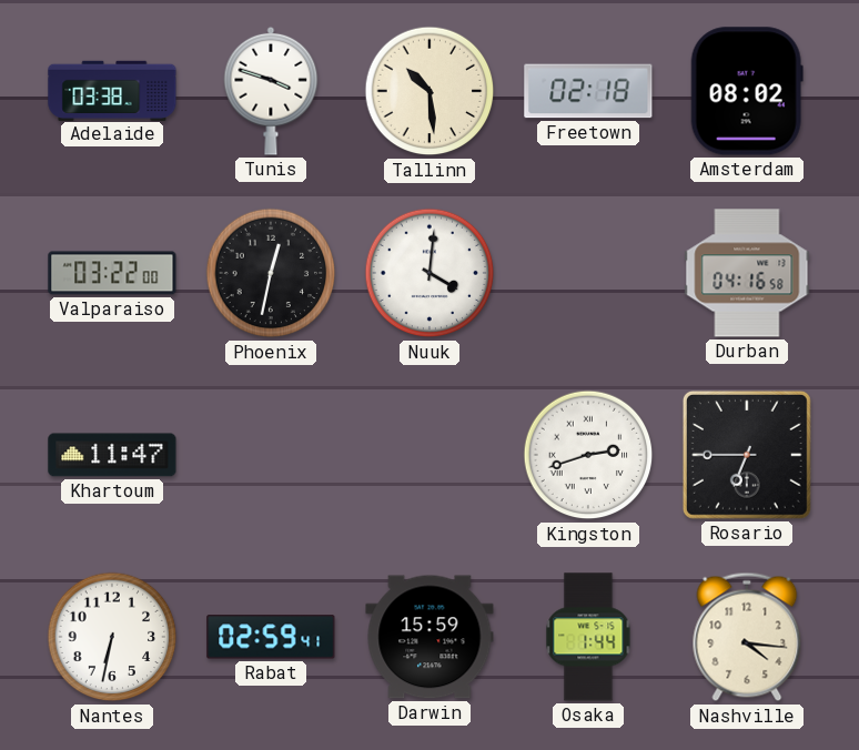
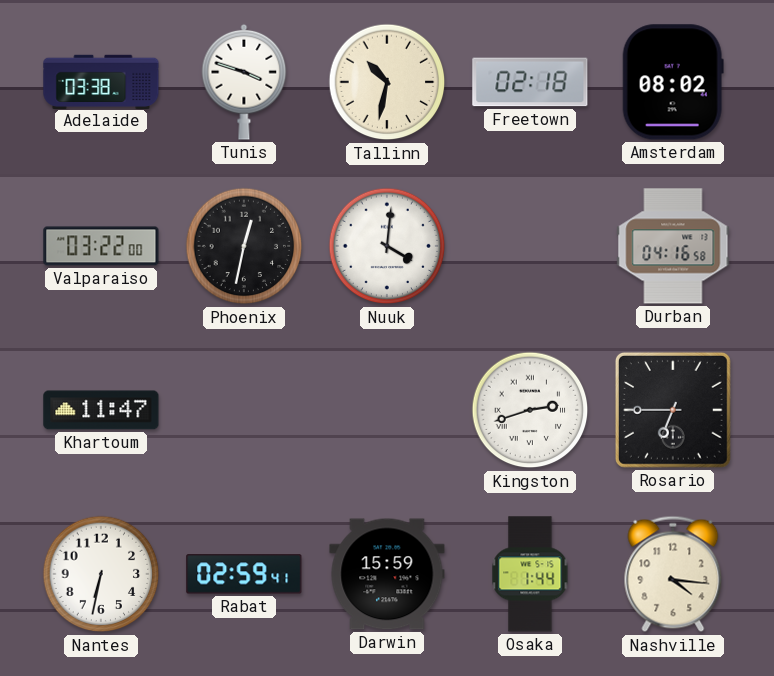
Tallinn: 10:29 -> 10:32 (387, 82)
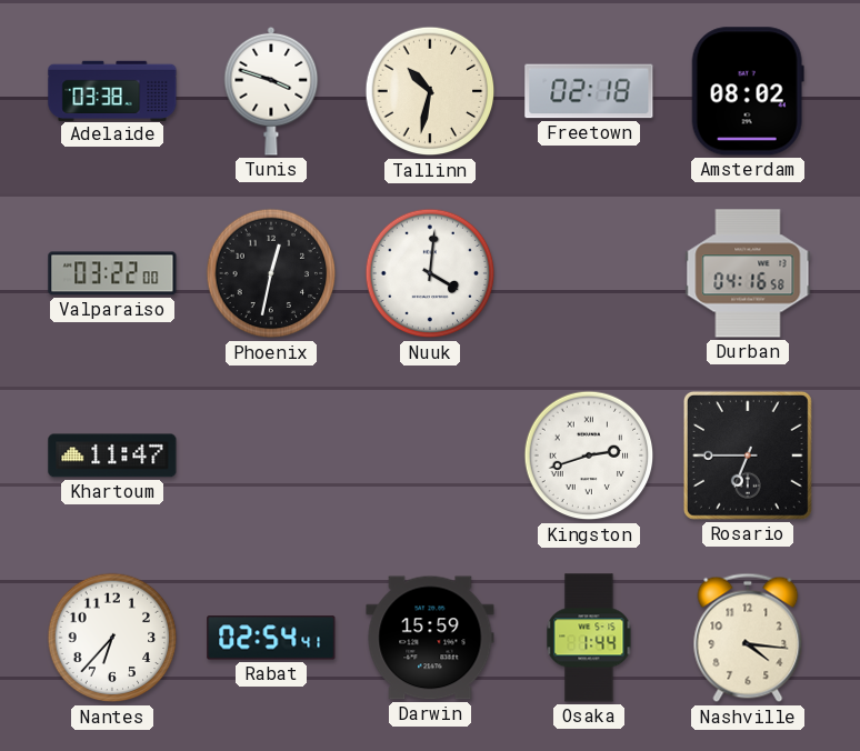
Nantes: 6:32 -> 6:37 (112, 638)
Rabat: 02:59 -> 02:54 (271, 638)
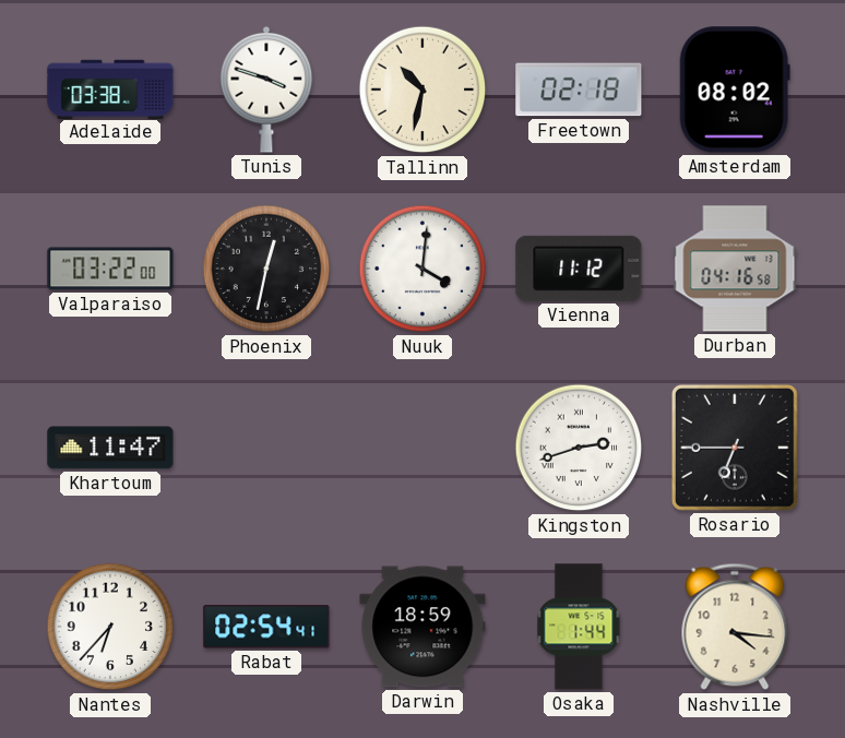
Vienna: none -> 11:12 (579, 269)
Darwin: 15:59 -> 18:59 (422, 627)
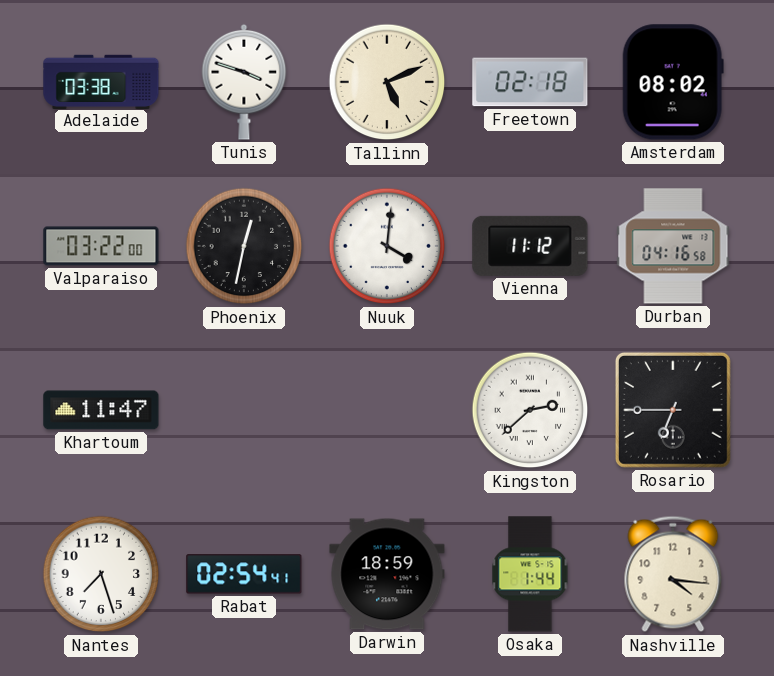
Tallinn: 10:32 -> 5:11 (387, 82)
Kingston: 2:42 -> 2:38 (530, 410)
Nantes: 6:37 -> 7:27 (101, 574)
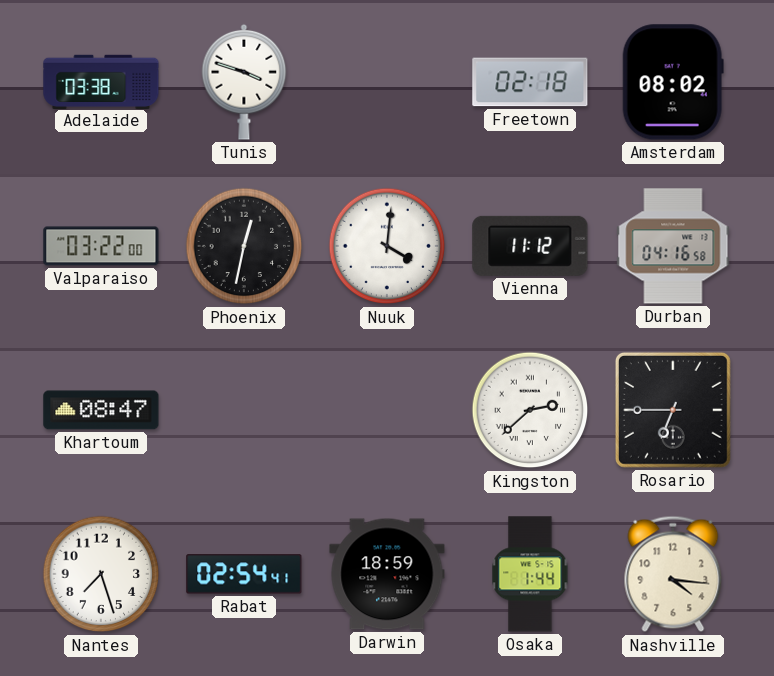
Tallinn: 5:11 -> none (387, 82)
Khartoum: 11:47 -> 08:47 (101, 410)
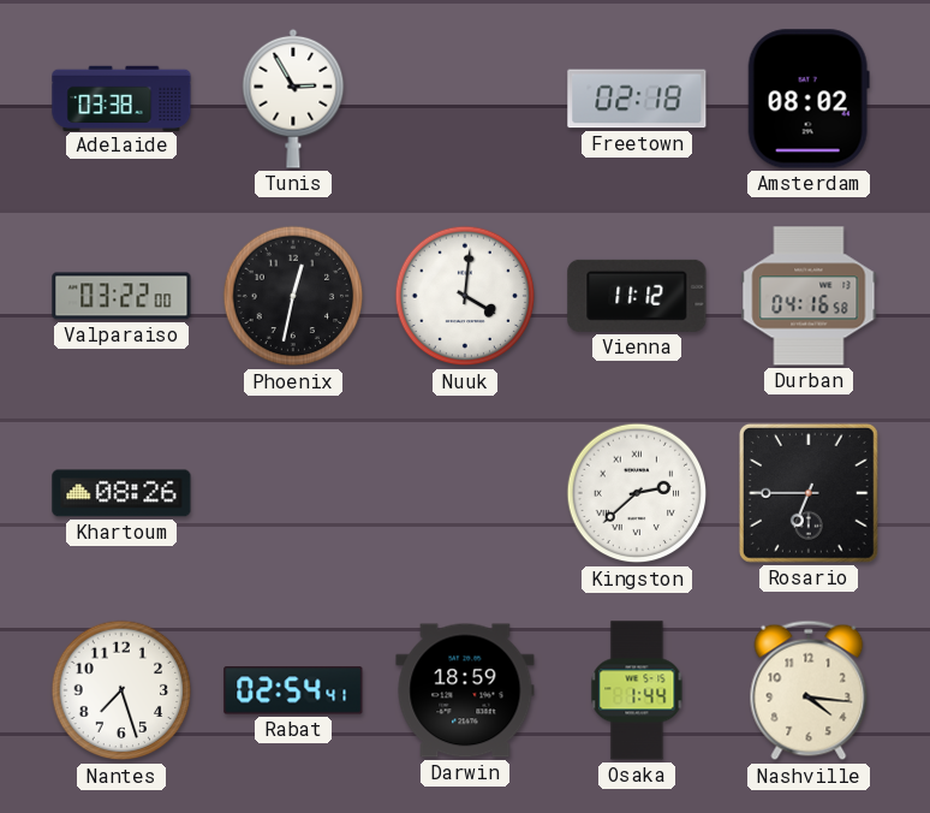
Tunis: 3:48 -> 2:55 (293, 99)
Khartoum: 08:47 -> 08:26 (121, 493)
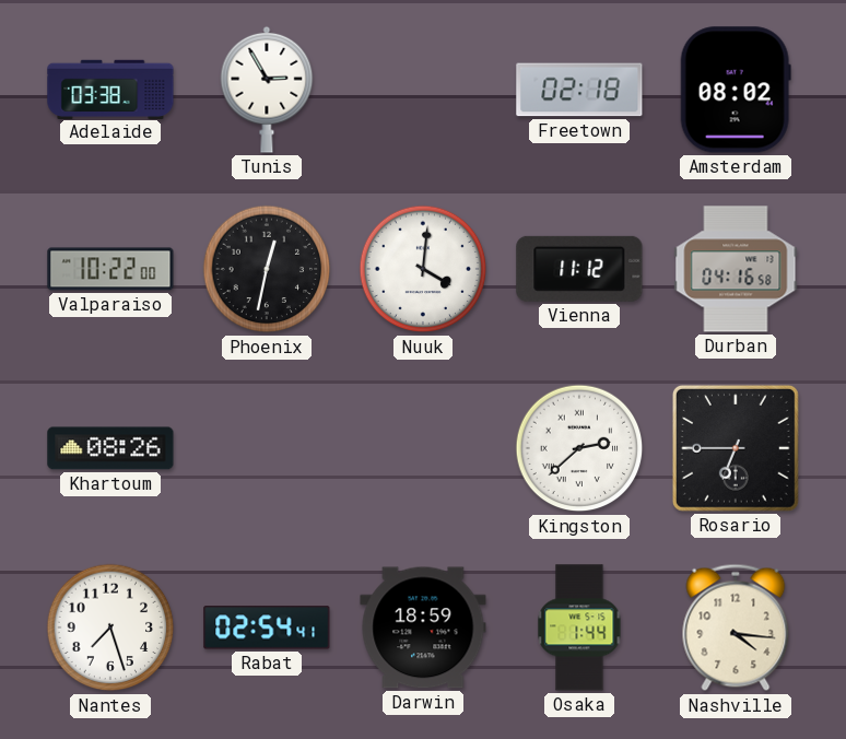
Valparaiso: 03:22 -> 10:22 (110, 269)
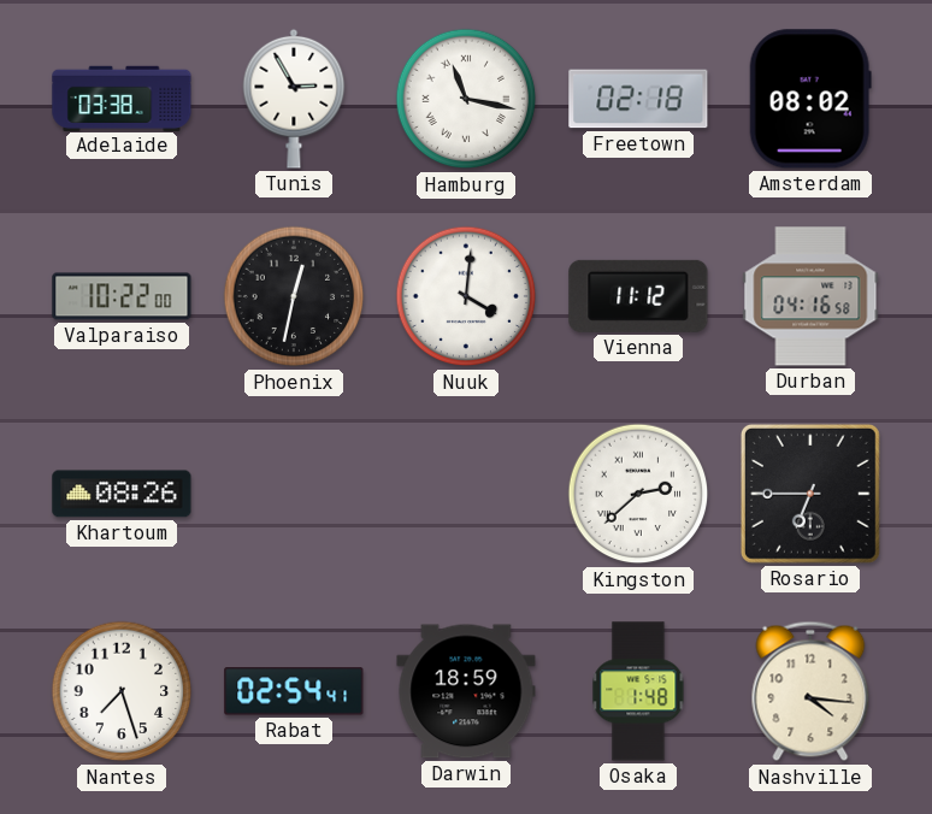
Hamburg: none -> 11:17 (466, 99)
Osaka: 1:44 -> 1:48 (638, 691)
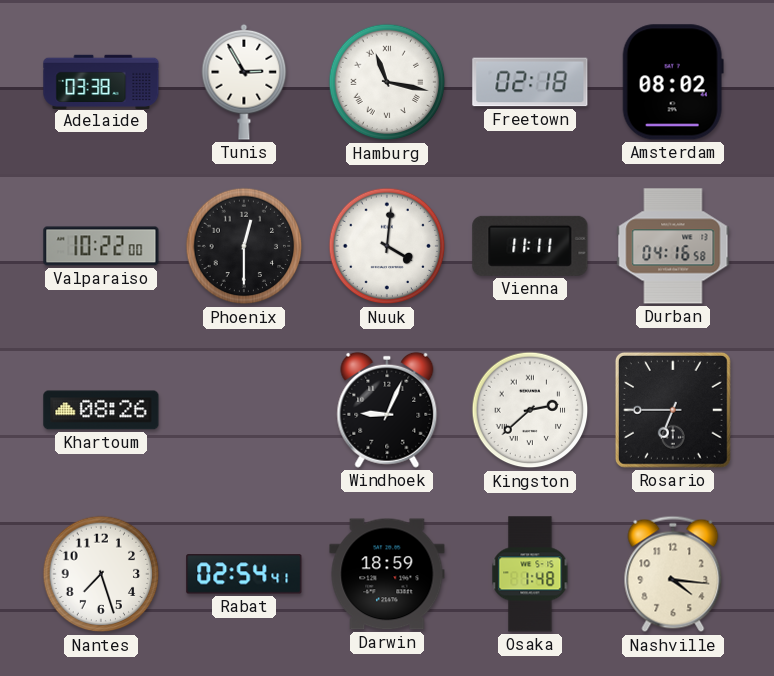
Phoenix: 12:32 -> 12:30 (244, 246)
Vienna: 11:12 -> 11:11 (530, 246)
Windhoek: none -> 9:04 (387, 410)
